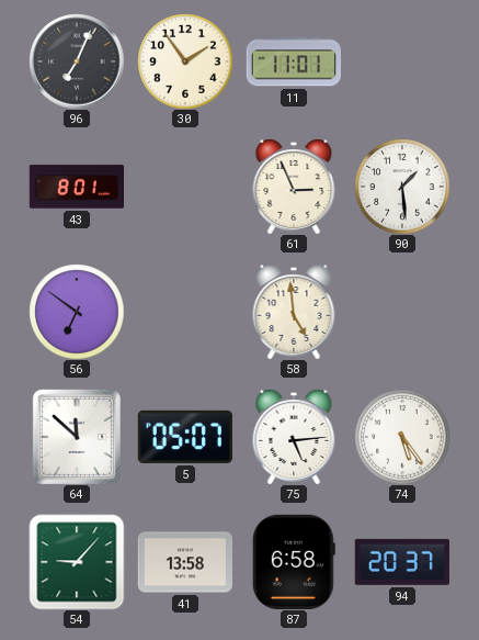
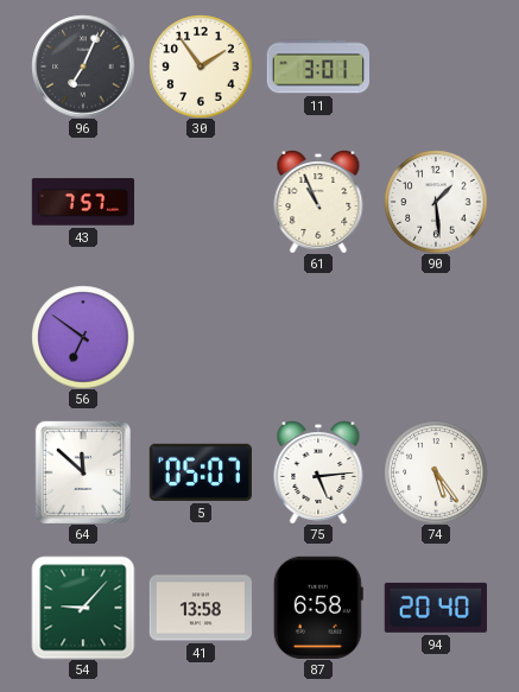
11: 11:01 -> 3:01 (317, 66)
43: 8:01 -> 7:57 (83, 202)
61: 2:56 -> 10:56 (318, 202)
58: 4:59 -> none (294, 312)
94: 20:37 -> 20:40 (436, 608)
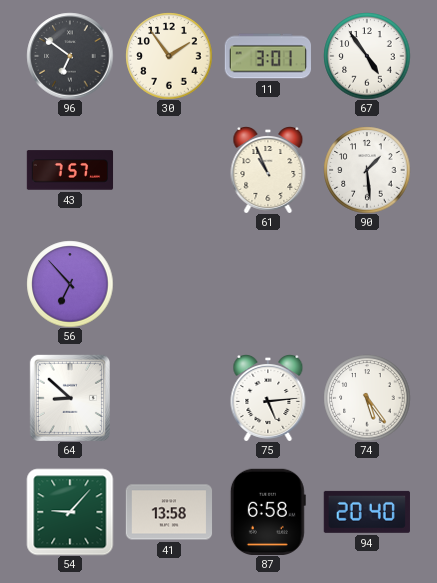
96: 7:04 -> 6:51 (70, 56)
67: none -> 4:54 (367, 56)
56: 6:51 -> 6:53 (70, 284)
64: 11:52 -> 8:52 (70, 398)
5: 05:07 -> none (200, 472)
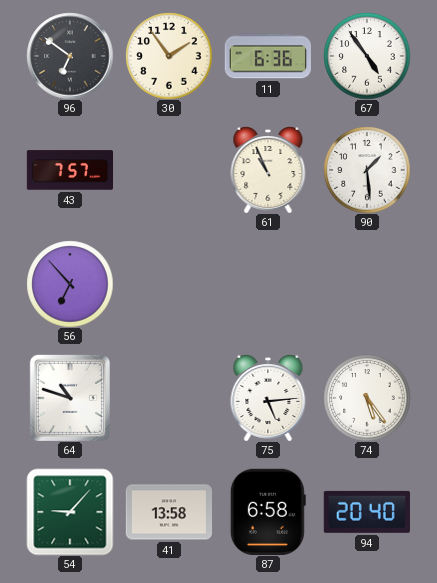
11: 3:01 -> 6:36 (267, 56)
64: 8:52 -> 10:48 (70, 398)
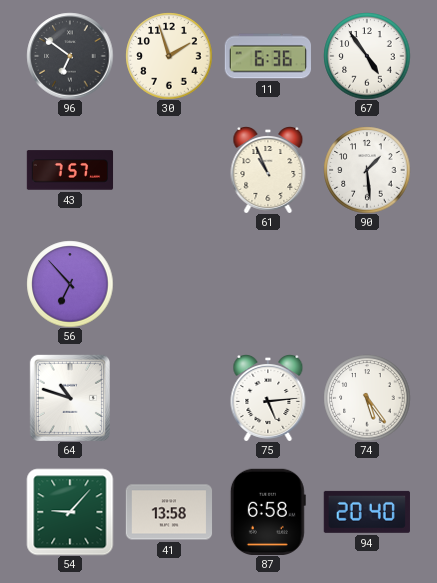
30: 1:54 -> 1:57 (169, 56)
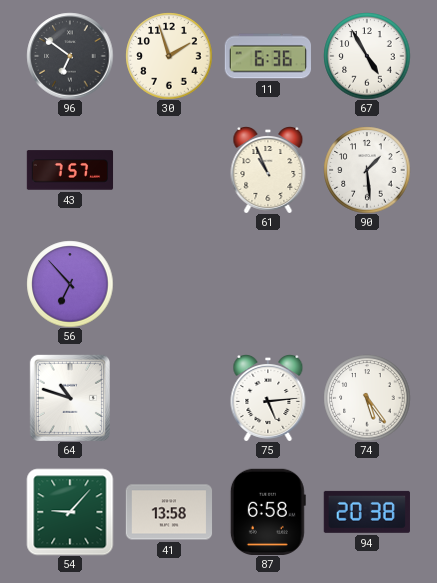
67: 4:54 -> 4:55 (367, 56)
94: 20:40 -> 20:38 (367, 512)
